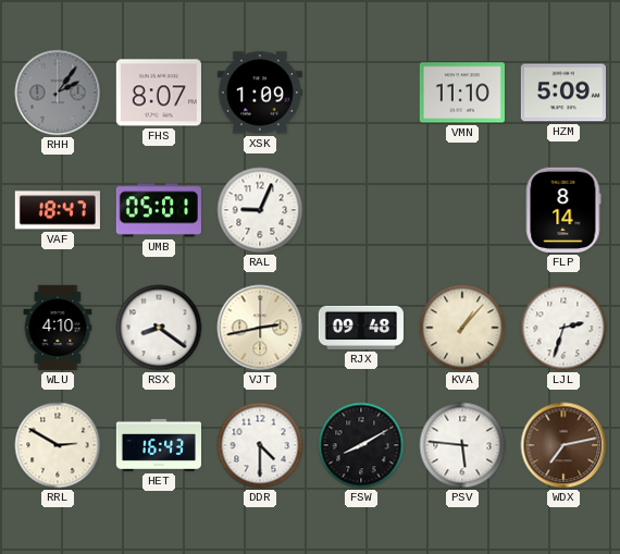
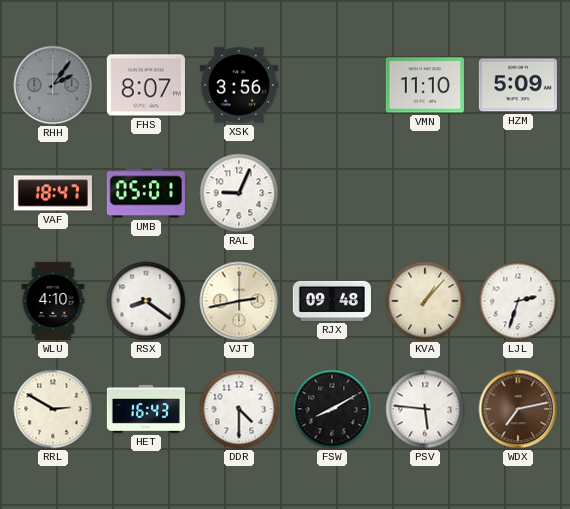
XSK: 1:09 -> 3:56 (239, 85)
FLP: 8:14 -> none (563, 210)
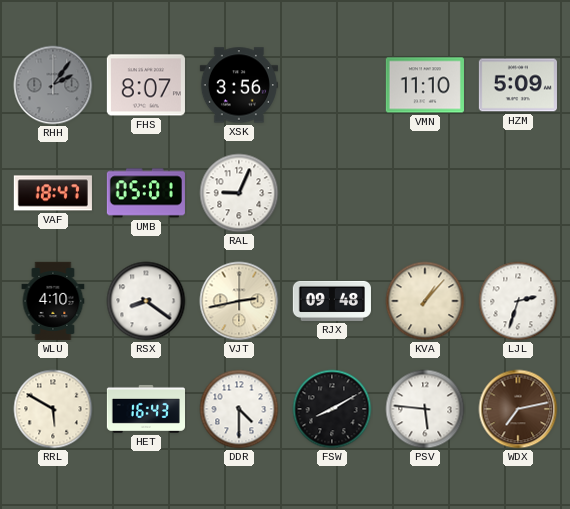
RRL: 2:50 -> 5:50 (53, 409)
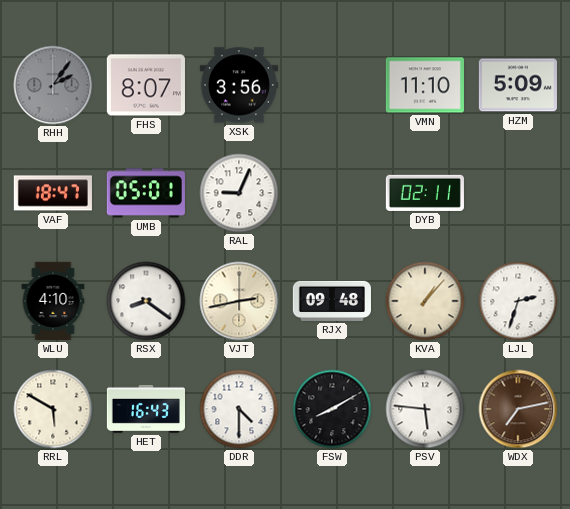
DYB: none -> 02:11 (425, 193)
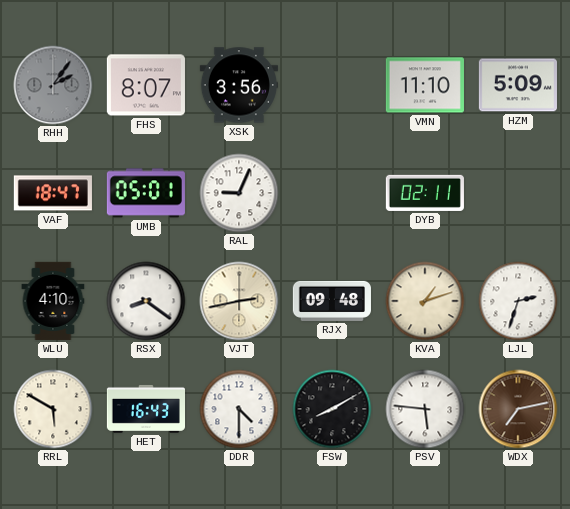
KVA: 1:07 -> 1:12 (425, 301)
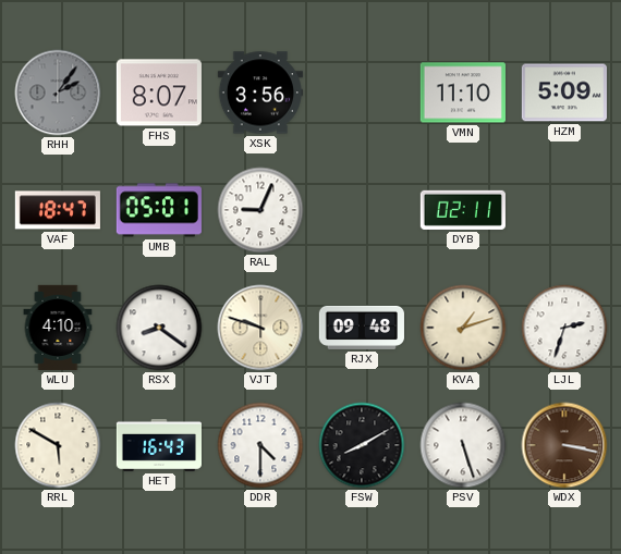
VJT: 2:43 -> 9:48 (260, 328)
PSV: 5:46 -> 5:27 (463, 445)
WDX: 7:13 -> 3:17 (564, 445)
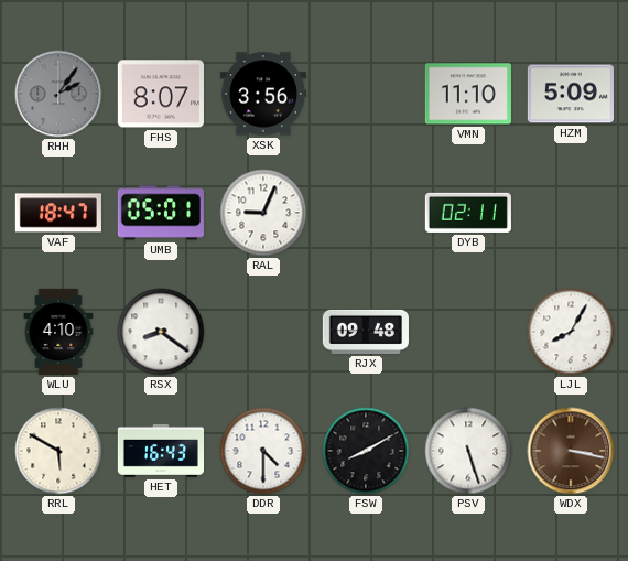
VJT: 9:48 -> none (260, 328)
KVA: 1:12 -> none (463, 328)
LJL: 2:33 -> 8:05 (571, 332)
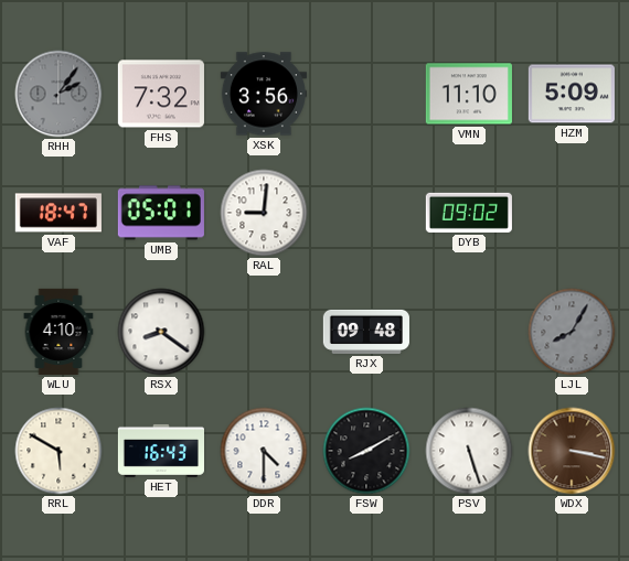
FHS: 8:07 -> 7:32 (161, 94)
RAL: 9:04 -> 9:01 (264, 213)
DYB: 02:11 -> 09:02 (469, 213)
LJL dial: white -> grey (572, 332)
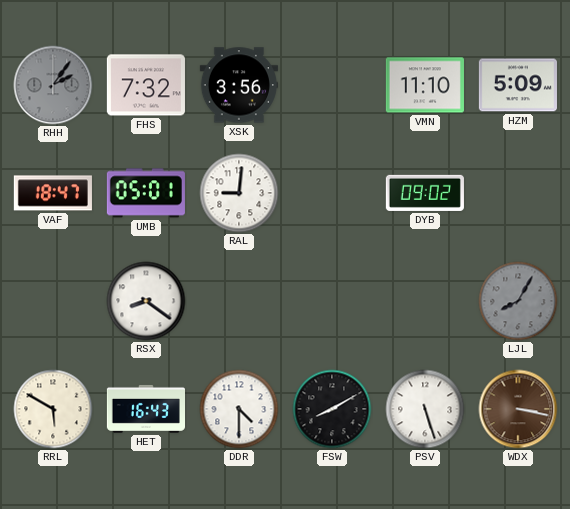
WLU: 4:10 -> none (58, 332)
RJX: 09:48 -> none (366, 332)
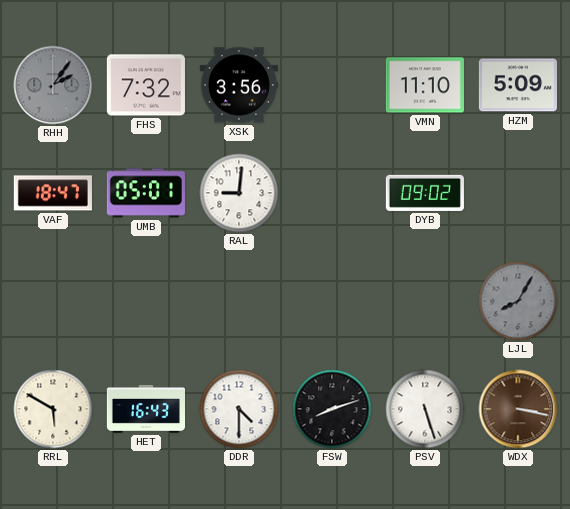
RSX: 8:21 -> none (146, 301)
FSW: 8:10 -> 8:12 (332, 409)
